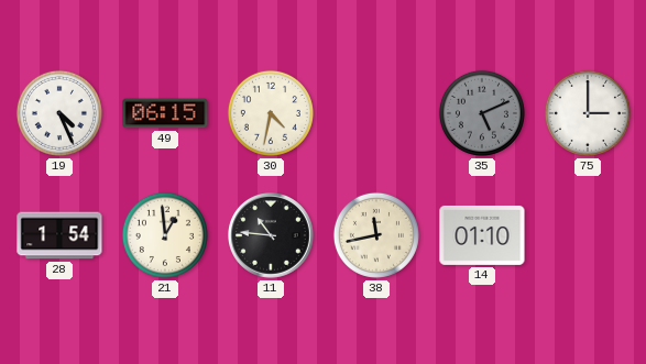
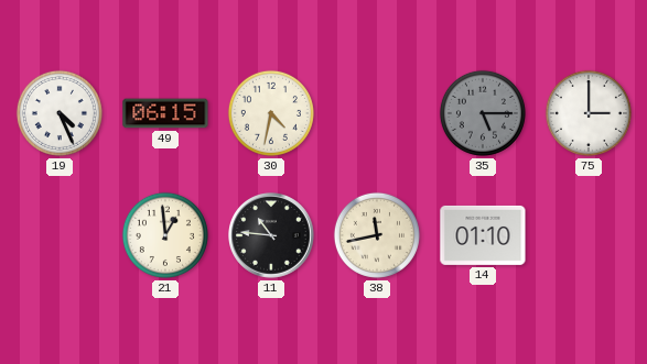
35: 5:11 -> 5:15 (483, 113)
28: 1:54 -> none (59, 235)
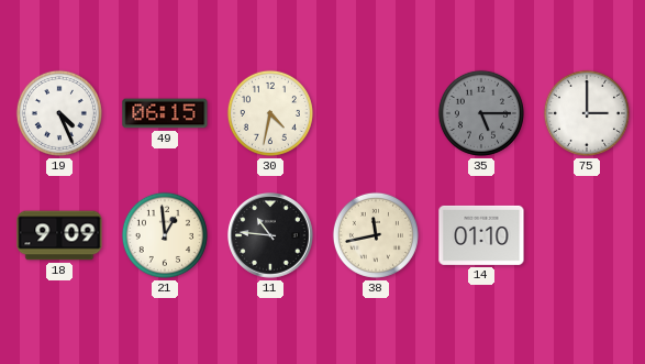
18: none -> 9:09 (59, 235)
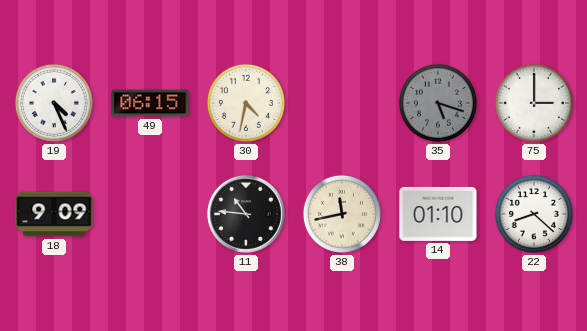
35: 5:15 -> 5:18 (438, 103)
21: 12:59 -> none (165, 235)
22: none -> 8:22 (534, 214)
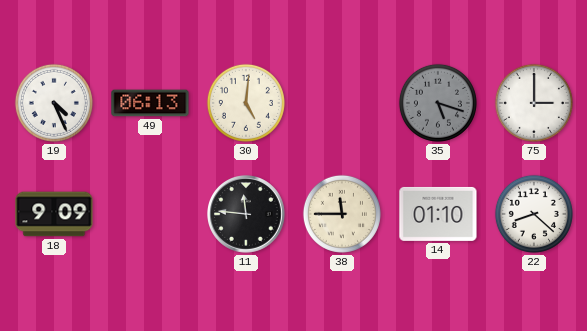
49: 06:15 -> 06:13 (150, 103)
30: 4:32 -> 5:01 (246, 103)
11: 10:46 -> 11:46 (247, 215)
38: 11:43 -> 11:45 (342, 214)
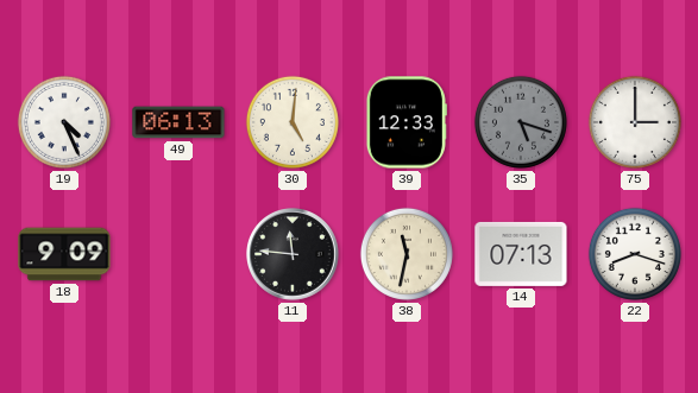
39: none -> 12:33 (407, 122)
38: 11:45 -> 11:32 (407, 254)
14: 01:10 -> 07:13 (521, 254)
22: 8:22 -> 8:18 (635, 254)
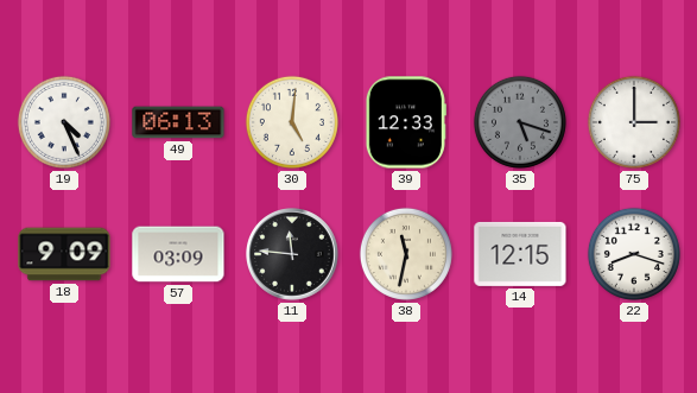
57: none -> 03:09 (178, 254)
14: 07:13 -> 12:15 (520, 254)
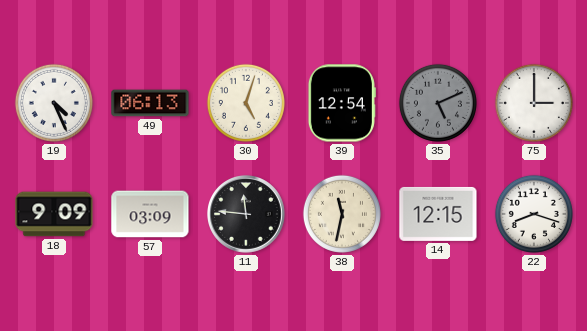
30: 5:01 -> 5:03 (246, 103)
39: 12:33 -> 12:54 (342, 103)
35: 5:18 -> 5:11 (438, 103)
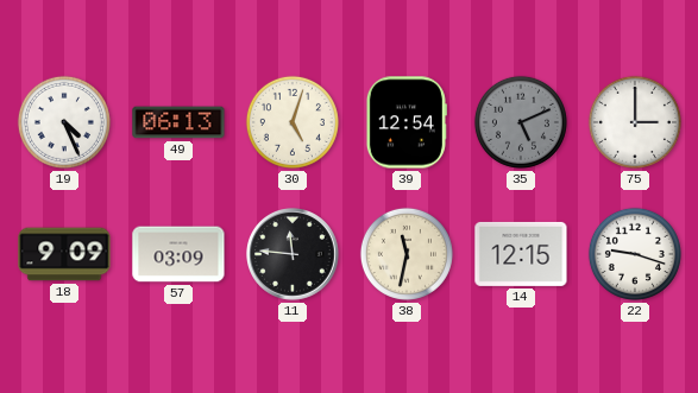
22: 8:18 -> 9:18 (635, 254)
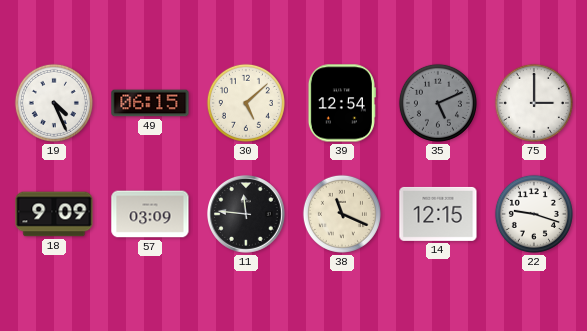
49: 06:13 -> 06:15 (150, 103)
30: 5:03 -> 5:08 (246, 103)
38: 11:32 -> 11:19 (342, 214)
